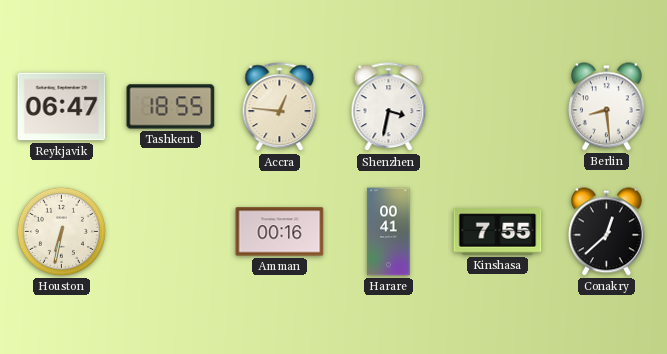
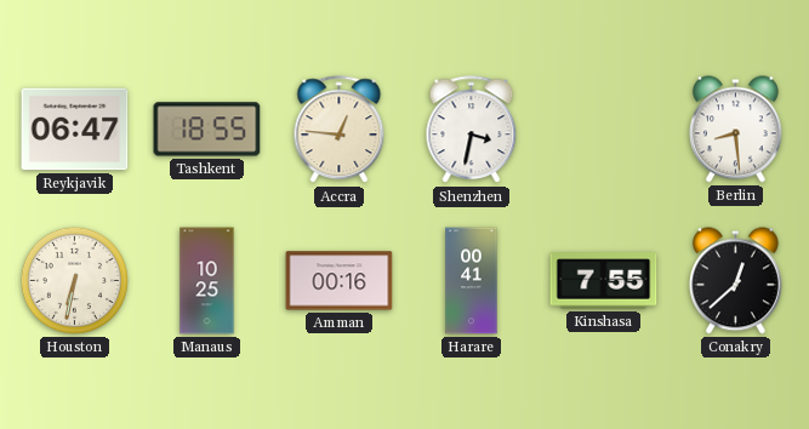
Manaus: none -> 10:25 (207, 281)
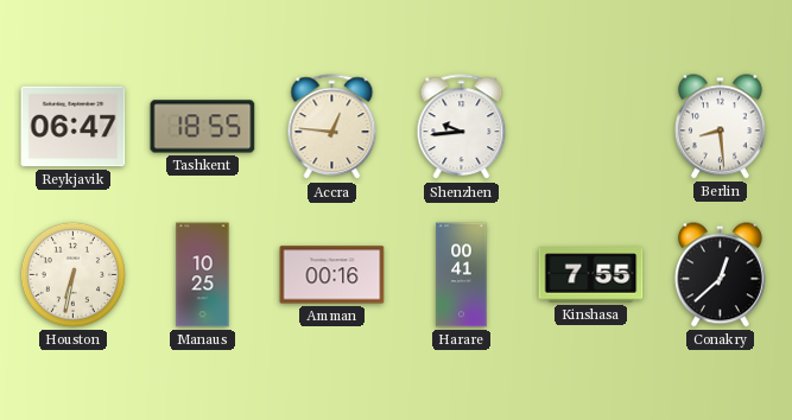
Shenzhen: 3:32 -> 9:44 (462, 127)
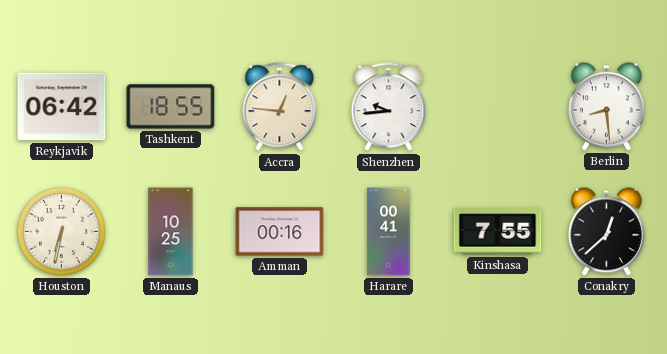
Reykjavik: 06:47 -> 06:42 (62, 107)
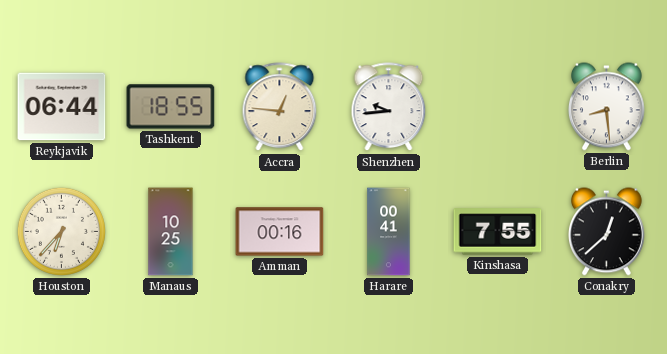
Reykjavik: 06:42 -> 06:44 (62, 107)
Houston: 6:32 -> 6:37 (61, 231)
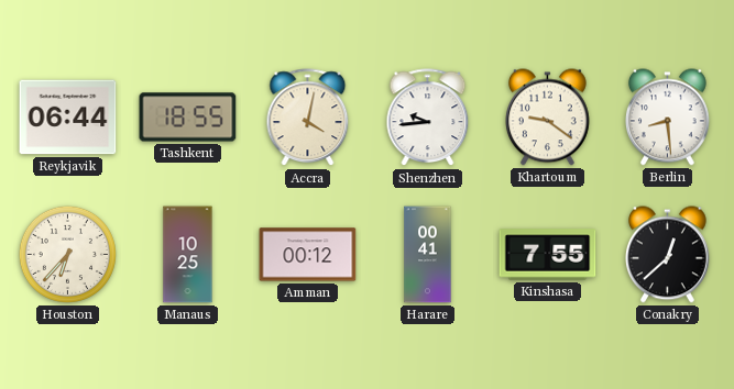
Accra: 12:46 -> 4:02 (308, 118)
Khartoum: none -> 9:21 (547, 118)
Amman: 00:16 -> 00:12 (308, 255)
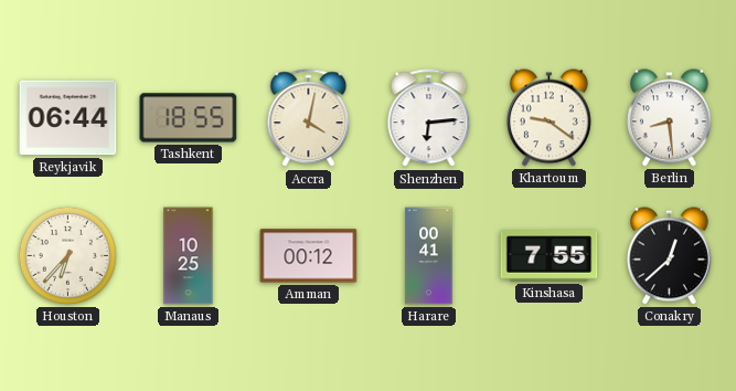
Shenzhen: 9:44 -> 6:14 (429, 118)
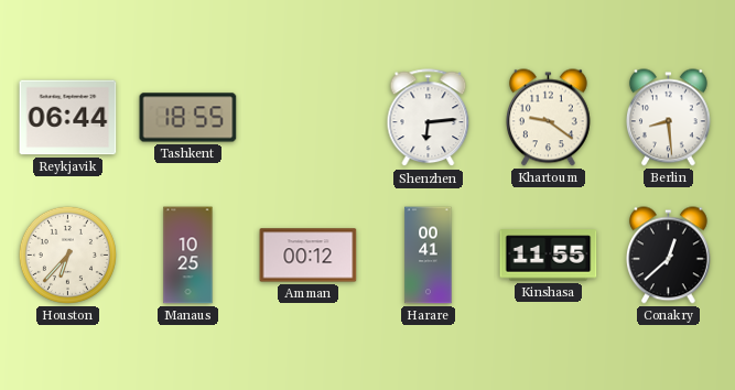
Accra: 4:02 -> none (309, 118)
Kinshasa: 7:55 -> 11:55 (549, 256)
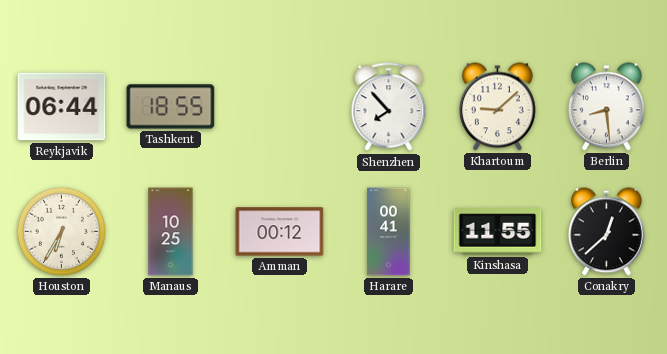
Shenzhen: 6:14 -> 7:53 (389, 107)
Khartoum: 9:21 -> 9:08 (497, 107)
Houston: 6:37 -> 6:35 (61, 231)
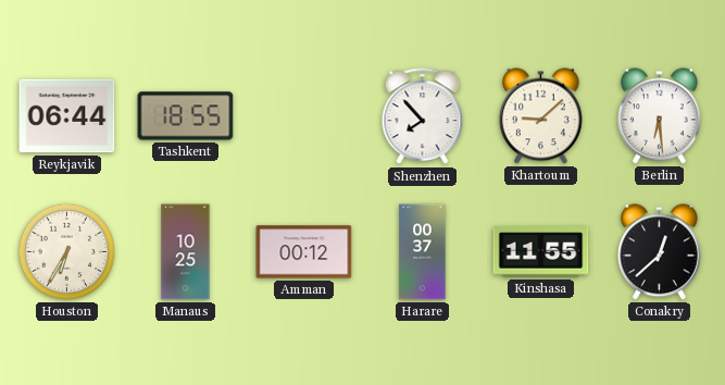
Berlin: 8:29 -> 6:29 (659, 116)
Harare: 00:41 -> 00:37 (423, 252)
